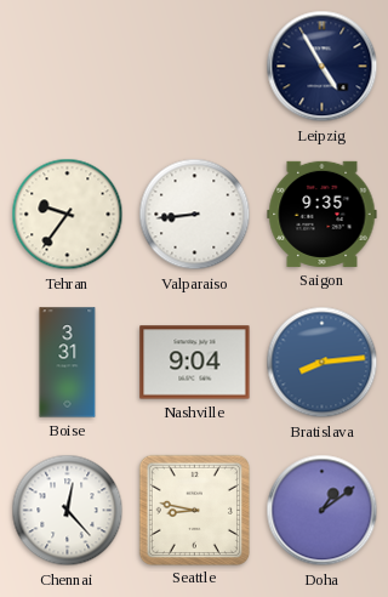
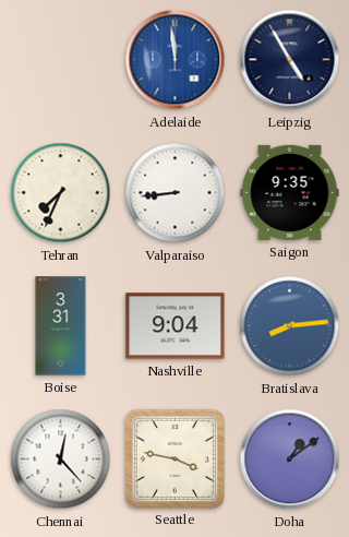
Adelaide: none -> 11:59 (176, 60)
Tehran: 9:36 -> 7:34 (61, 193)
Seattle: 8:47 -> 3:47 (174, 458)
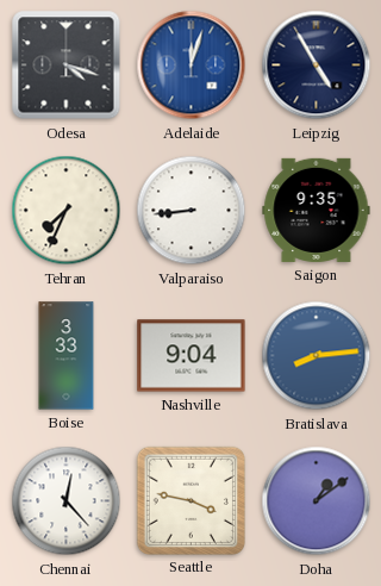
Odesa: none -> 4:18 (67, 66)
Adelaide: 11:59 -> 12:03 (192, 66)
Boise: 3:31 -> 3:33 (67, 356)
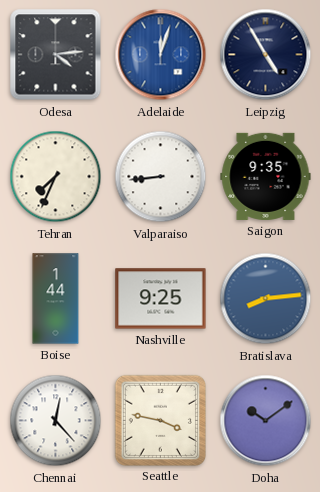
Odesa: 4:18 -> 4:14 (56, 55)
Boise: 3:33 -> 1:44 (56, 299)
Nashville: 9:04 -> 9:25 (161, 299)
Doha: 1:09 -> 10:09 (266, 421)
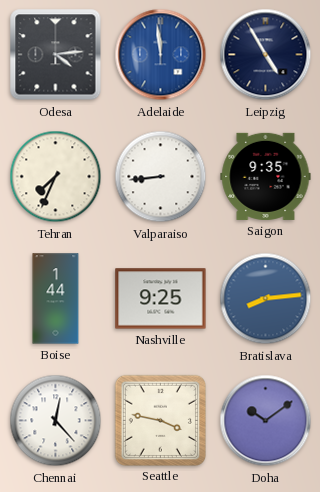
Adelaide: 12:03 -> 11:59 (161, 55)
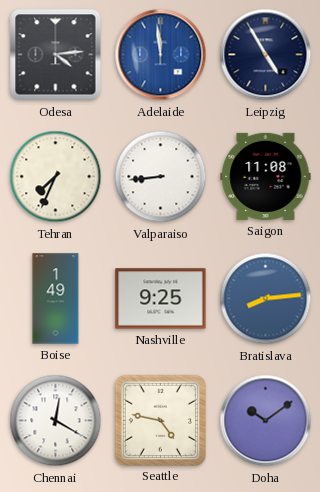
Saigon: 9:35 -> 11:08 (266, 176)
Boise: 1:44 -> 1:49 (56, 299)
Chennai: 12:23 -> 12:20 (56, 421)
Seattle: 3:47 -> 4:47 (160, 420)
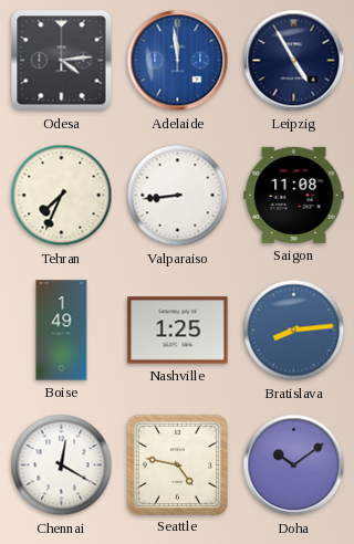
Nashville: 9:25 -> 1:25 (178, 331)
